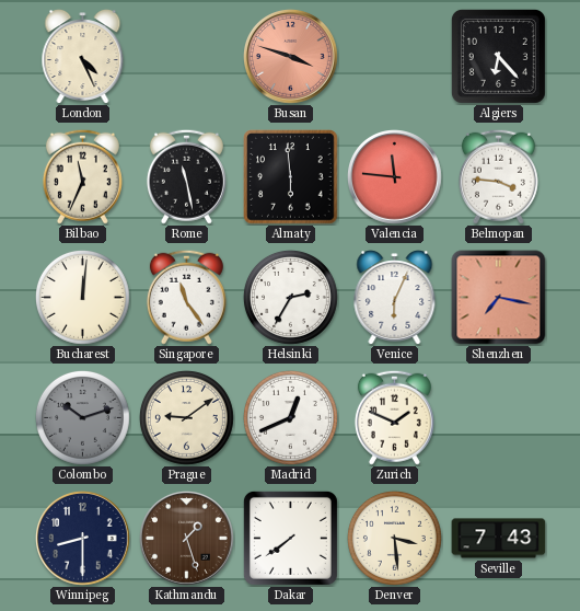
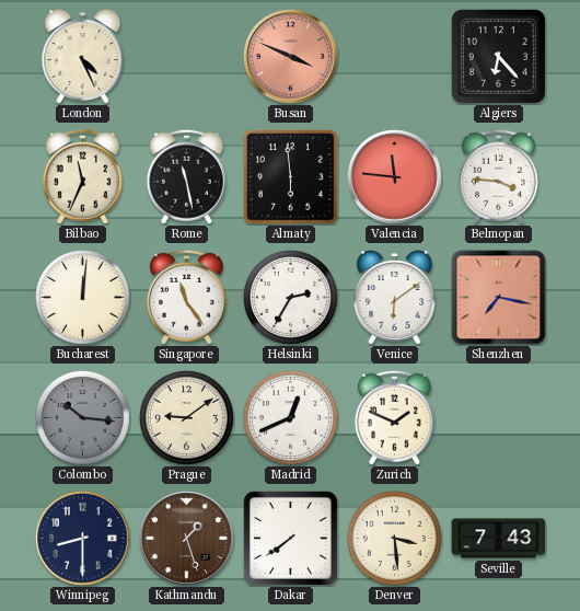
Busan: 3:48 -> 3:49 (291, 57)
Venice: 6:04 -> 6:09 (395, 298)
Colombo: 10:12 -> 10:16 (82, 417)
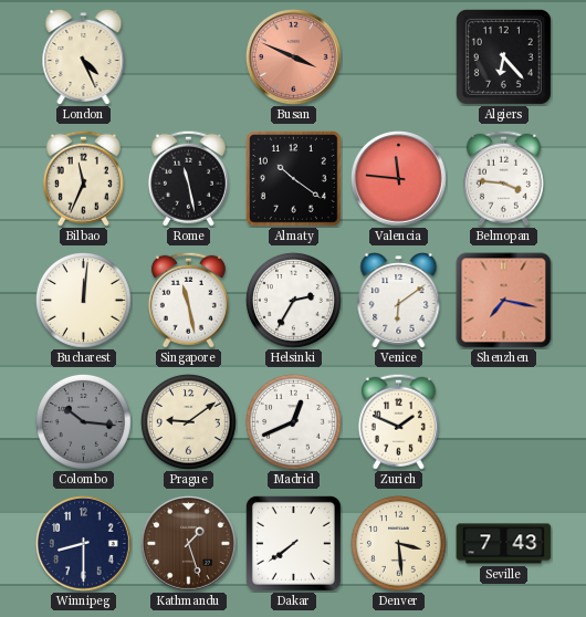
Almaty: 5:59 -> 10:21 (294, 179)
Singapore: 11:24 -> 11:28 (188, 300)
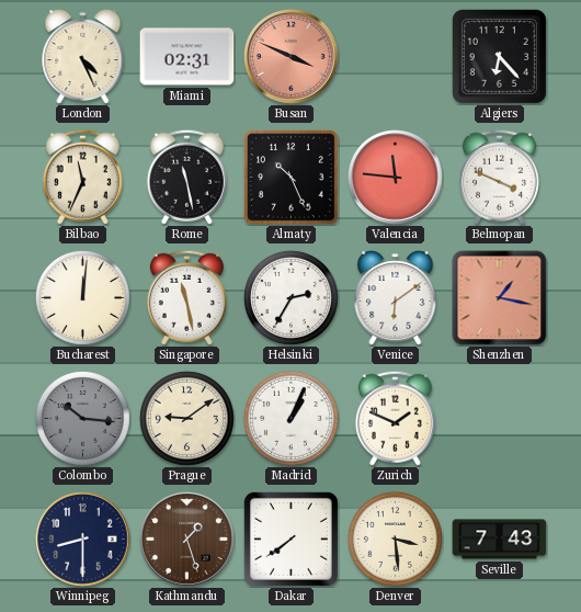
Miami: none -> 02:31 (187, 57)
Almaty: 10:21 -> 10:26 (292, 178)
Belmopan: 3:46 -> 3:49 (499, 177)
Shenzhen: 7:17 -> 1:17 (500, 298)
Madrid: 12:41 -> 1:04 (290, 418)
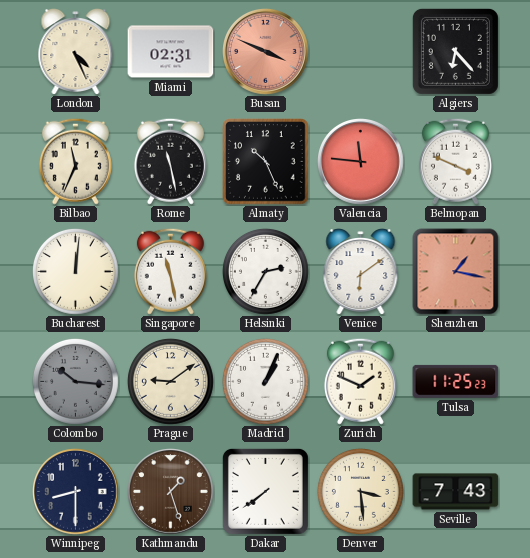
Tulsa: none -> 11:25 (456, 381)
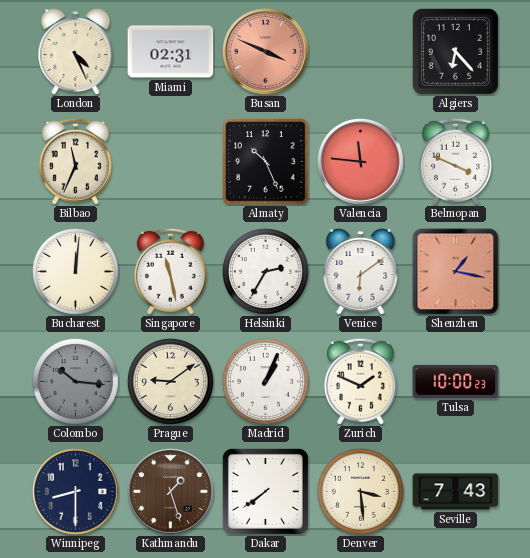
Rome: 11:28 -> none (170, 161)
Tulsa: 11:25 -> 10:00 (456, 381)
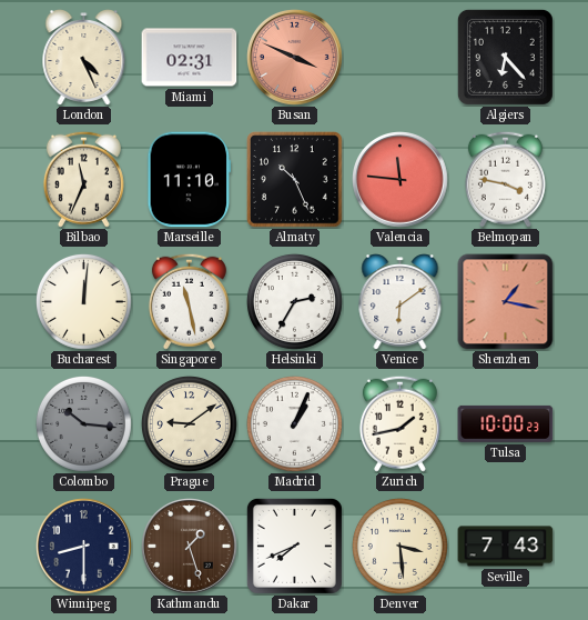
Marseille: none -> 11:10 (190, 180)
Belmopan: 3:49 -> 3:47 (505, 179)
Zurich: 1:49 -> 1:43 (399, 423)
Dakar: 7:39 -> 7:41 (294, 546)
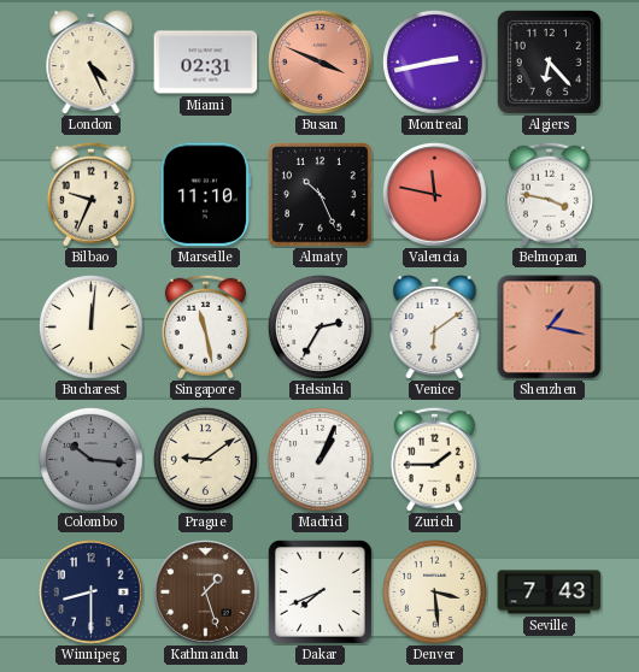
Montreal: none -> 2:43 (434, 61)
Bilbao: 11:34 -> 9:34 (90, 194)
Valencia: 11:46 -> 11:47 (435, 195)
Zurich: 1:43 -> 1:45 (434, 459)
Tulsa: 10:00 -> none (506, 423)
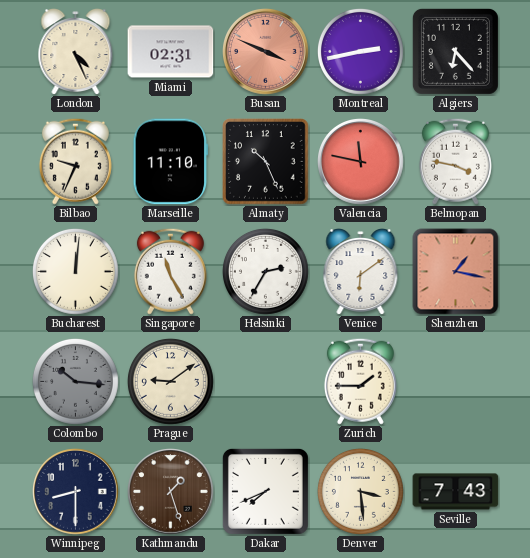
Singapore: 11:28 -> 11:25 (170, 271)
Madrid: 1:04 -> none (319, 459)
